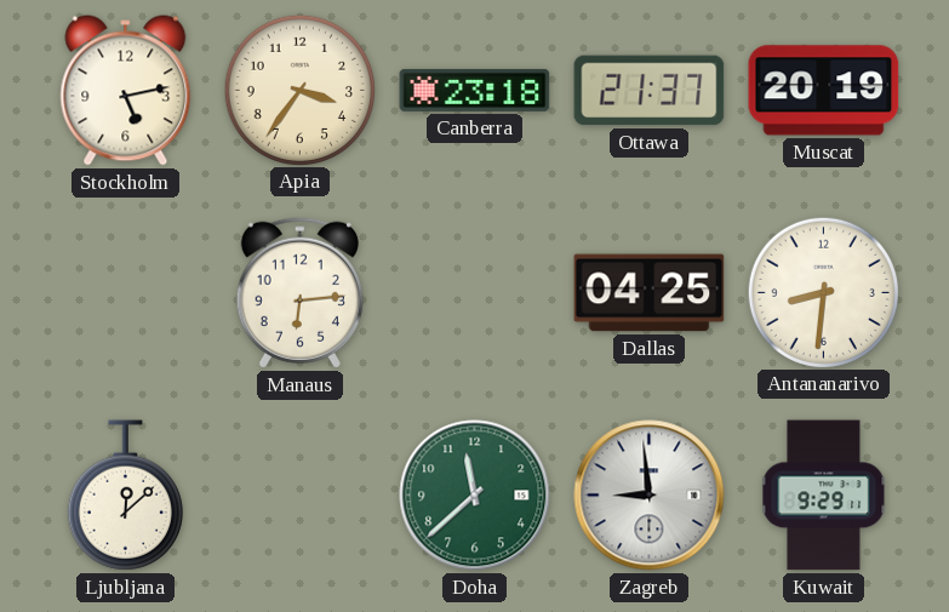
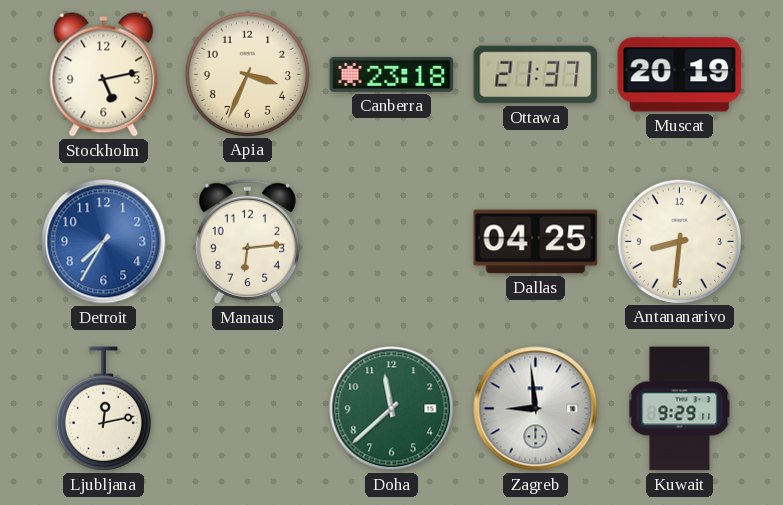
Apia: 3:36 -> 3:34 (247, 74)
Detroit: none -> 7:35 (104, 242)
Ljubljana: 12:08 -> 12:13 (103, 409)
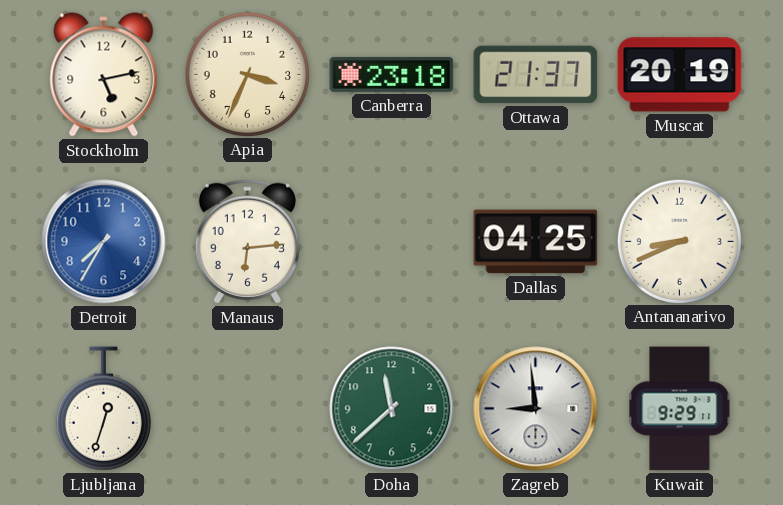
Antananarivo: 8:31 -> 8:41 (679, 241)
Ljubljana: 12:13 -> 12:33 (103, 409)
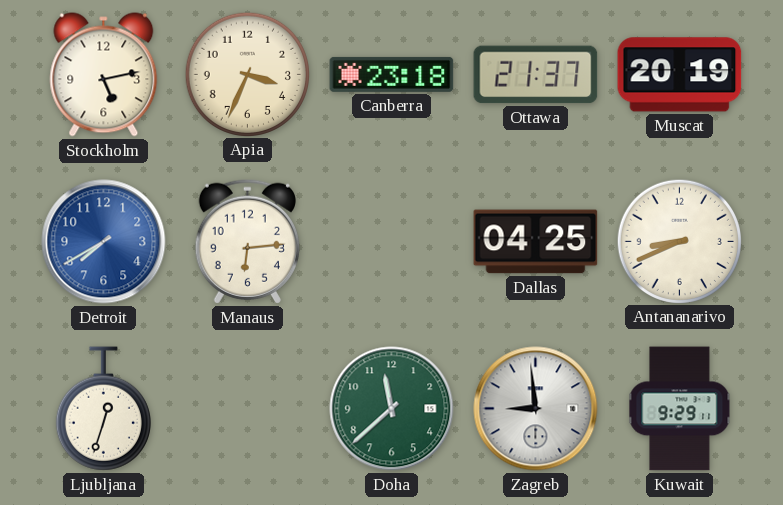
Detroit: 7:35 -> 7:40 (104, 242)
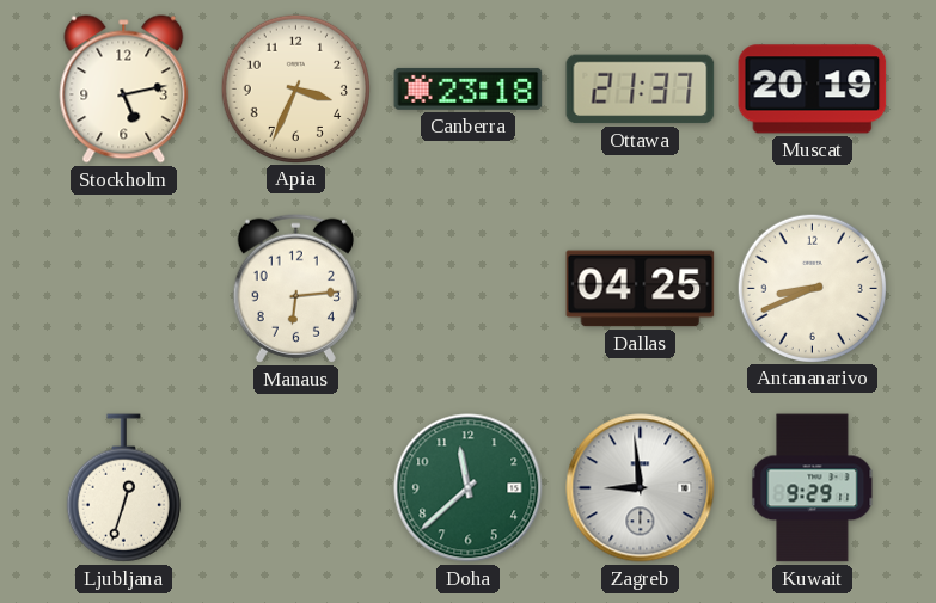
Detroit: 7:40 -> none (104, 242)
